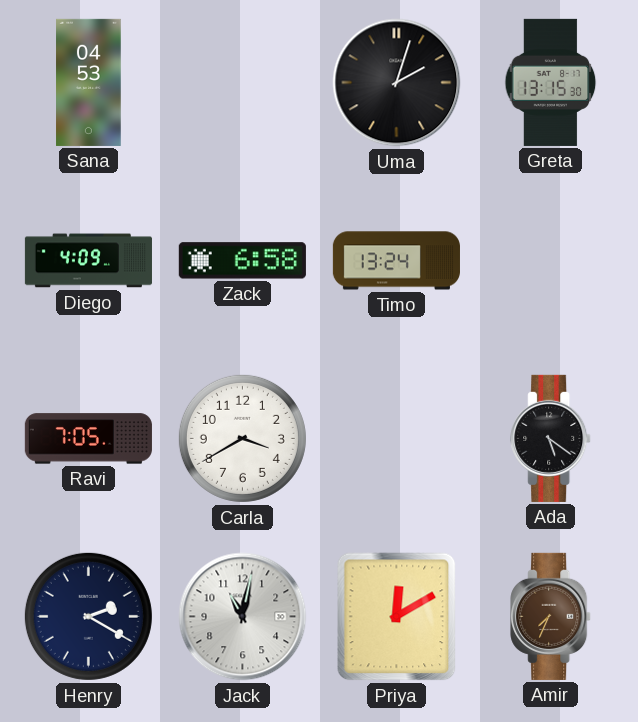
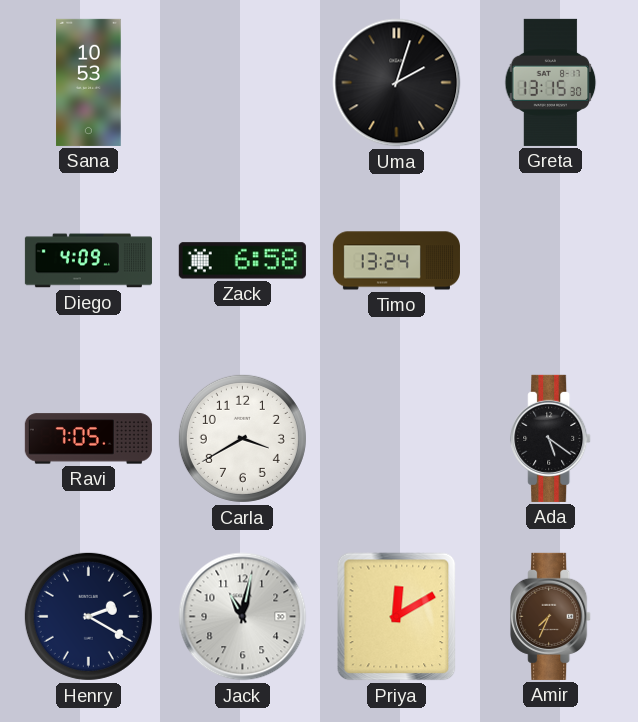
Sana: 04:53 -> 10:53 (89, 82)
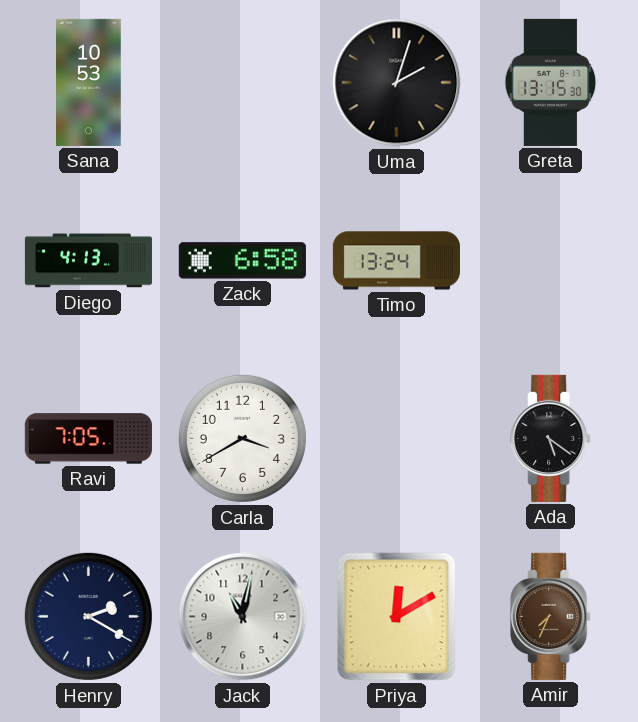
Diego: 4:09 -> 4:13 (88, 261)
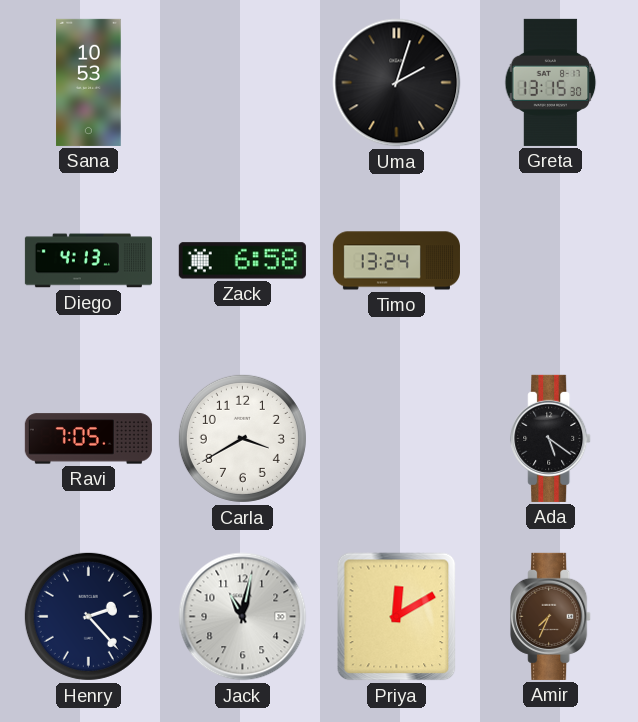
Henry: 2:20 -> 2:23 (88, 616)
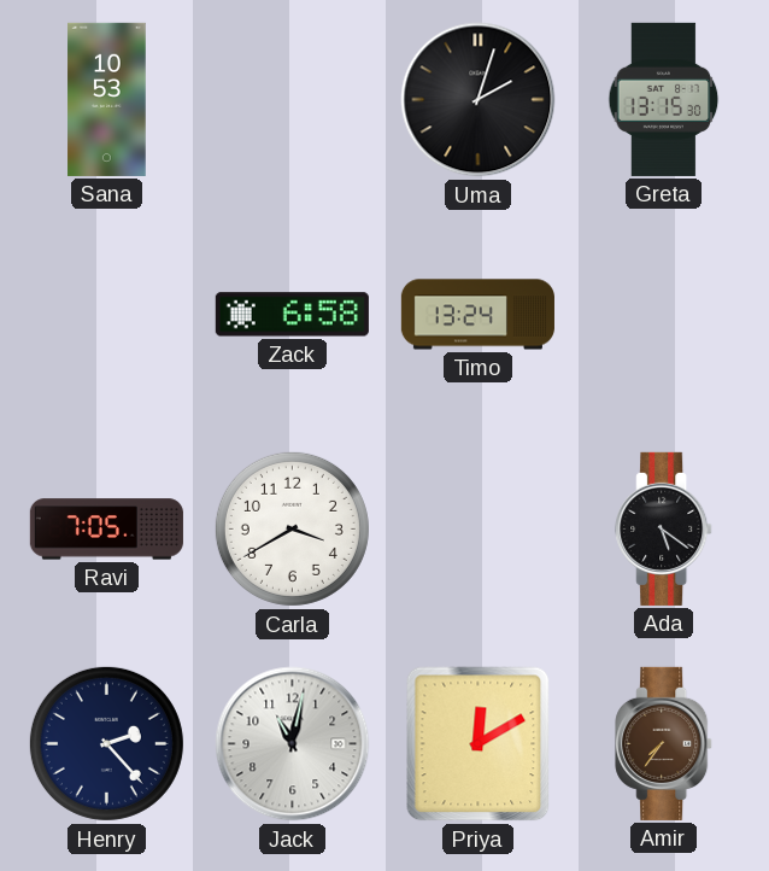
Diego: 4:13 -> none (88, 261)
Amir: 7:34 -> 7:36 (664, 743)
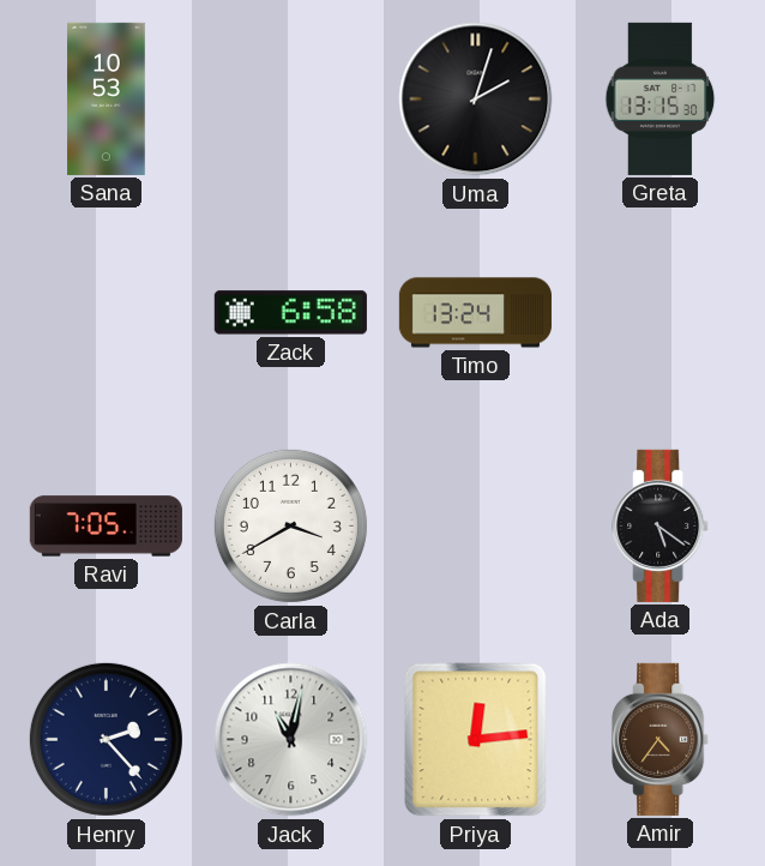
Priya: 12:10 -> 12:14 (476, 740)
Amir: 7:36 -> 4:36 (661, 739)
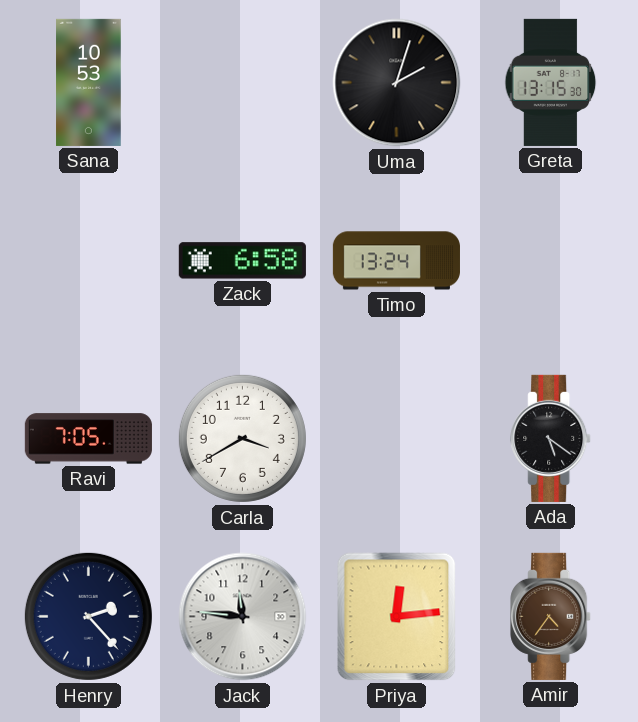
Jack: 11:02 -> 11:46 (243, 617)
